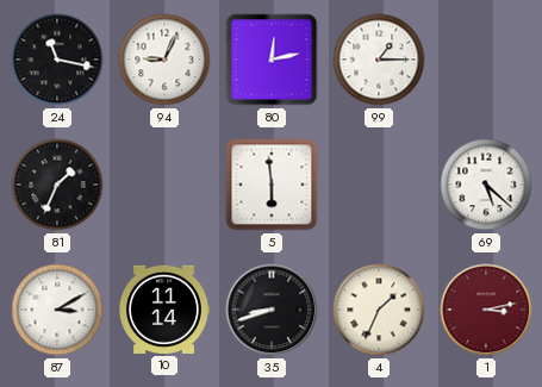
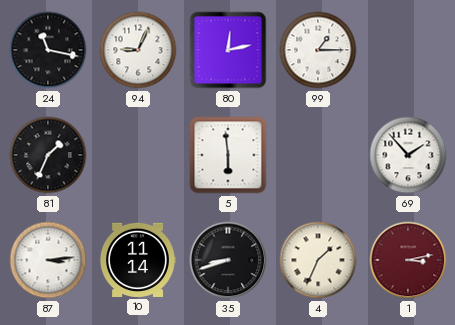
69: 5:22 -> 1:53 (408, 155)
87: 3:10 -> 3:14 (48, 260)
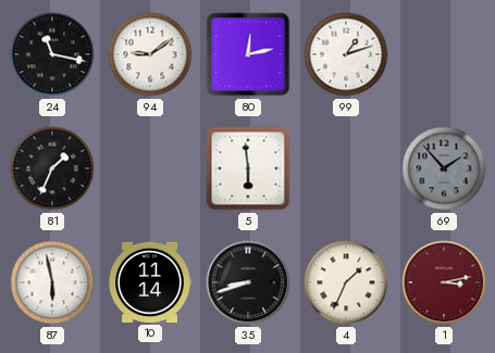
94: 9:04 -> 9:09 (150, 54)
99: 1:15 -> 1:12 (346, 54)
69 dial: white -> grey (444, 168)
87: 3:14 -> 5:58 (52, 282)
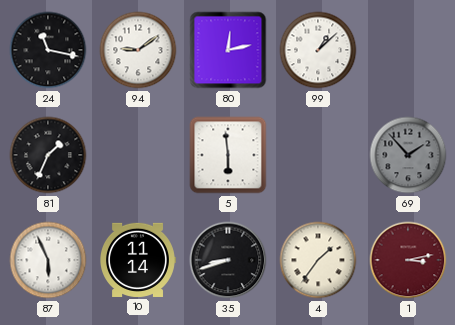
99: 1:12 -> 1:08 (318, 50)
87: 5:58 -> 5:56 (48, 260)
4: 1:34 -> 1:36 (318, 260)
